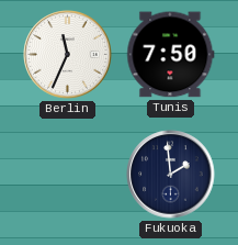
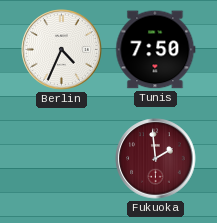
Berlin: 11:34 -> 4:34 (62, 50)
Fukuoka dial: navy -> burgundy (156, 159)
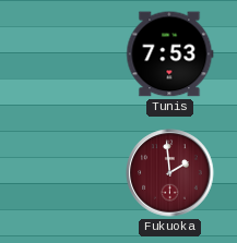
Berlin: 4:34 -> none (62, 50)
Tunis: 7:50 -> 7:53 (170, 54)
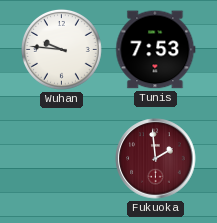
Wuhan: none -> 9:46 (62, 50)
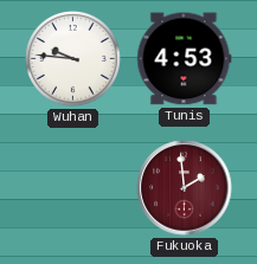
Tunis: 7:53 -> 4:53 (185, 59)
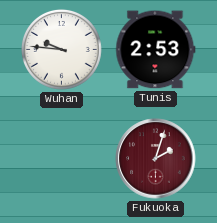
Tunis: 4:53 -> 2:53 (156, 50)
Fukuoka: 1:59 -> 2:03 (156, 159)
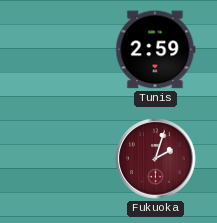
Wuhan: 9:46 -> none (62, 50)
Tunis: 2:53 -> 2:59 (156, 50)
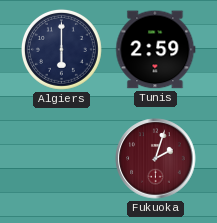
Algiers: none -> 6:00 (62, 50)
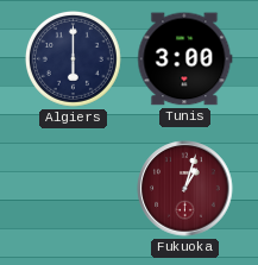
Tunis: 2:59 -> 3:00 (185, 59)
Fukuoka: 2:03 -> 1:03 (185, 189)
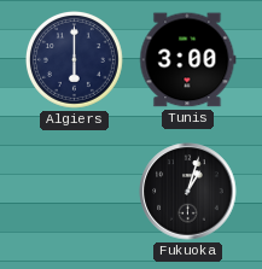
Fukuoka dial: burgundy -> black (188, 192)
